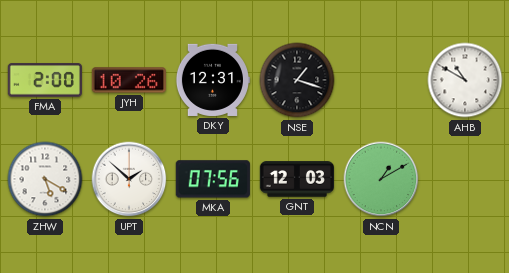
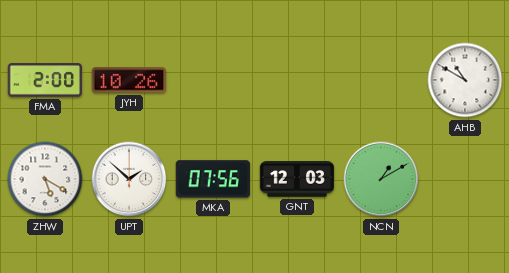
DKY: 12:31 -> none (212, 80)
NSE: 1:18 -> none (297, 80)
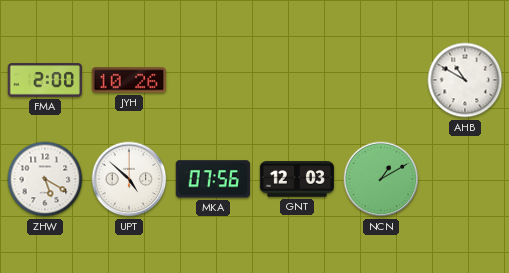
UPT: 1:52 -> 4:52 (129, 179)
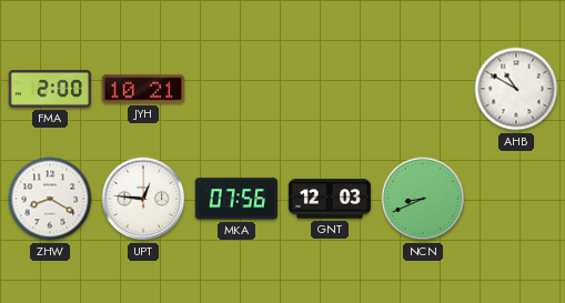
JYH: 10:26 -> 10:21 (143, 89)
ZHW: 5:20 -> 8:20 (50, 199)
UPT: 4:52 -> 12:46 (143, 199)
NCN: 1:10 -> 8:41 (423, 199)
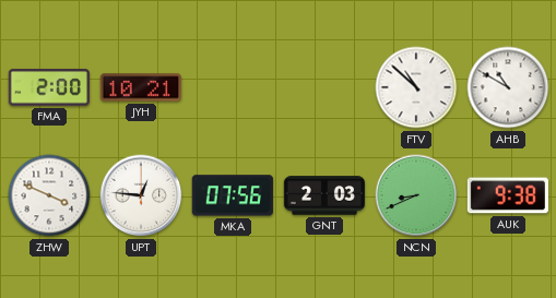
FTV: none -> 10:52 (416, 87)
ZHW: 8:20 -> 3:49 (49, 195)
GNT: 12:03 -> 2:03 (323, 195)
AUK: none -> 9:38 (507, 195)
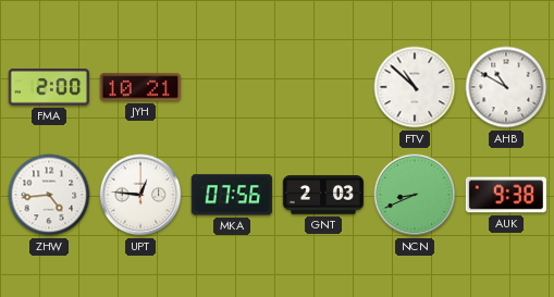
ZHW: 3:49 -> 4:44 (49, 195)
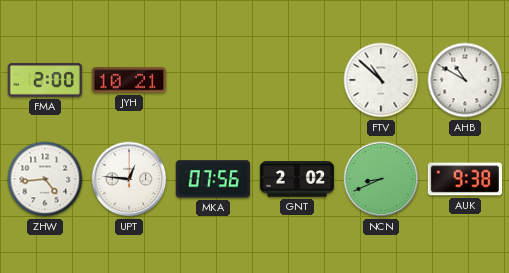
GNT: 2:03 -> 2:02 (296, 179)
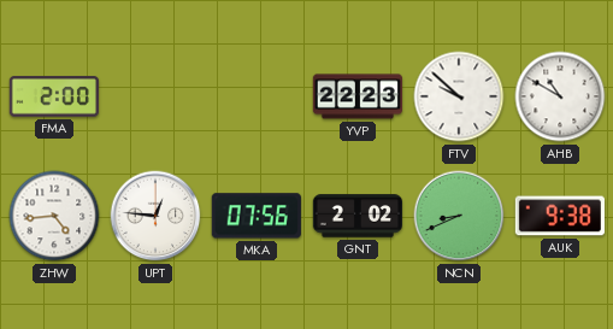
JYH: 10:21 -> none (129, 80)
YVP: none -> 22:23 (356, 96)
FTV: 10:52 -> 9:52 (459, 96)
